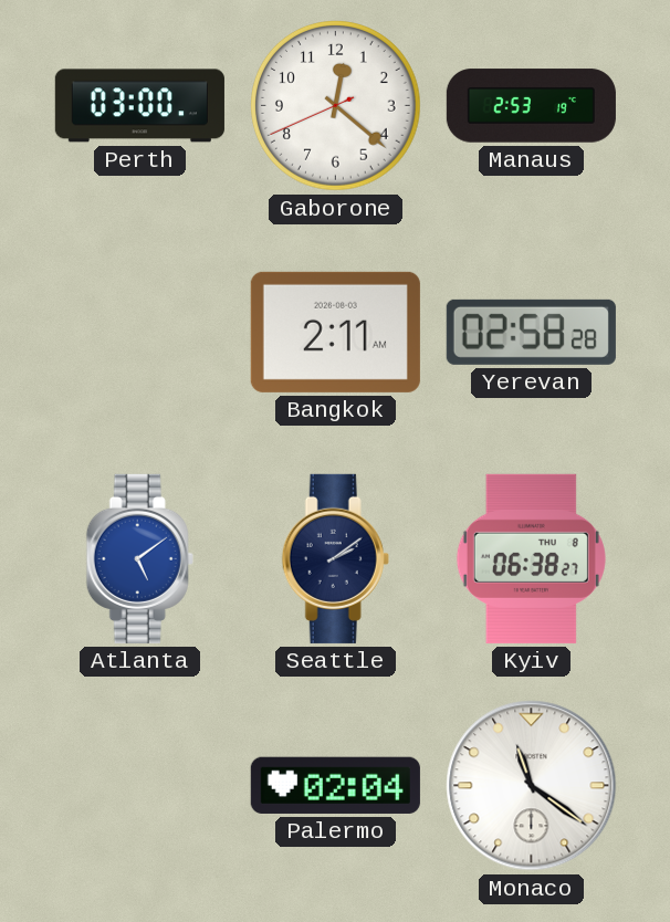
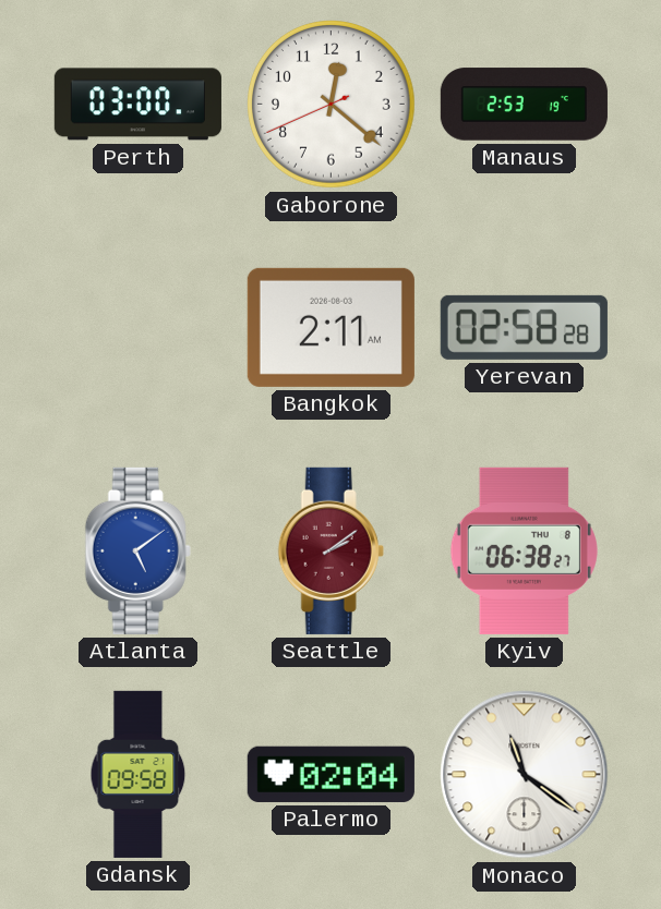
Seattle dial: navy -> burgundy (330, 550)
Gdansk: none -> 09:58 (139, 774)
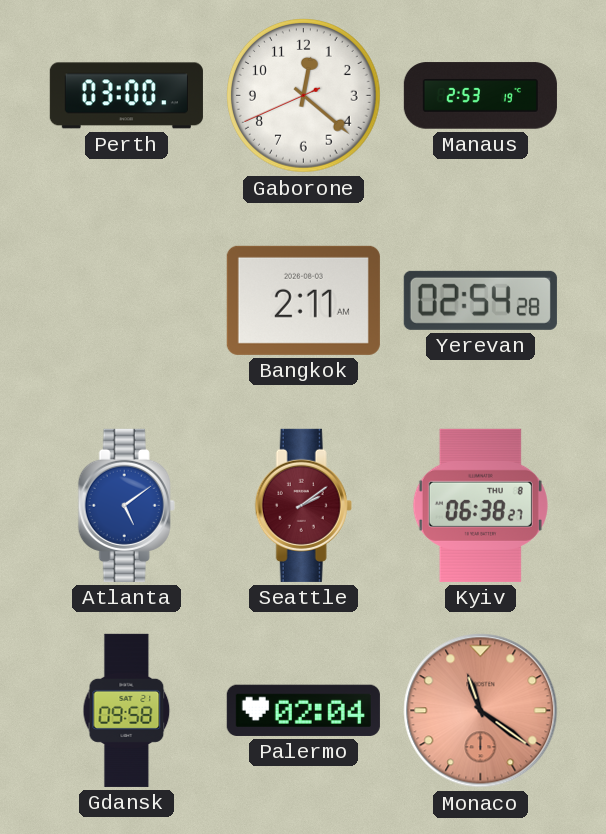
Yerevan: 02:58 -> 02:54 (480, 300)
Monaco dial: white -> salmon (481, 711)
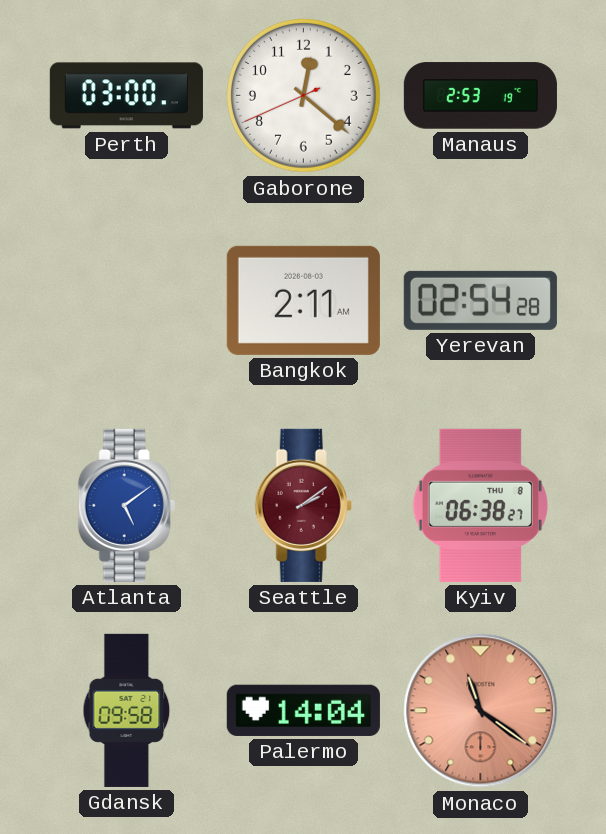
Palermo: 02:04 -> 14:04 (303, 710)
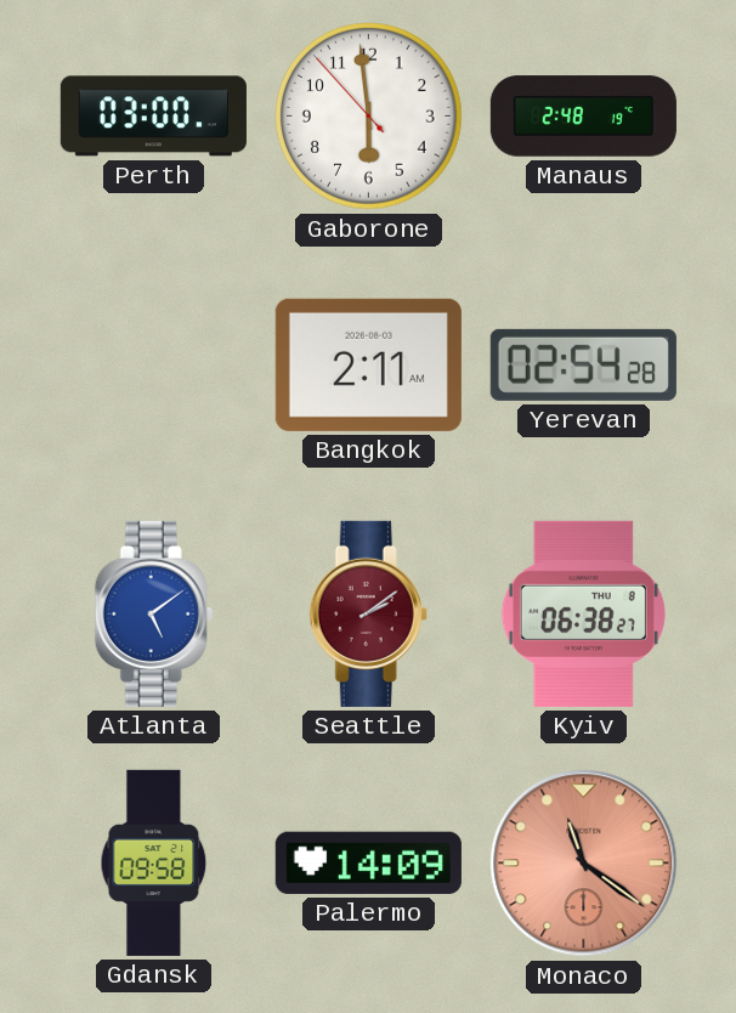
Gaborone: 12:21 -> 5:58 (369, 117)
Manaus: 2:53 -> 2:48 (583, 117)
Palermo: 14:04 -> 14:09 (368, 862)
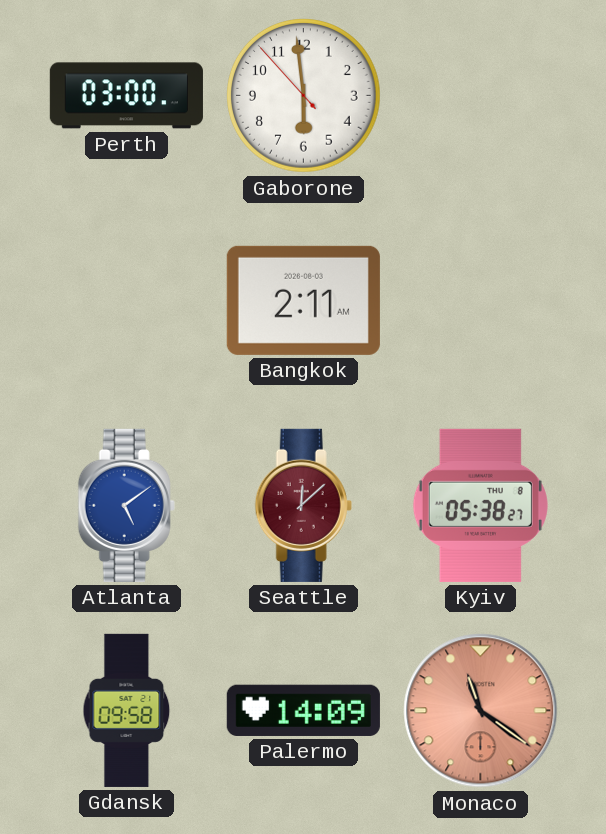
Manaus: 2:48 -> none (583, 117)
Yerevan: 02:54 -> none (583, 364)
Seattle: 2:09 -> 12:08 (303, 505)
Kyiv: 06:38 -> 05:38 (480, 505)
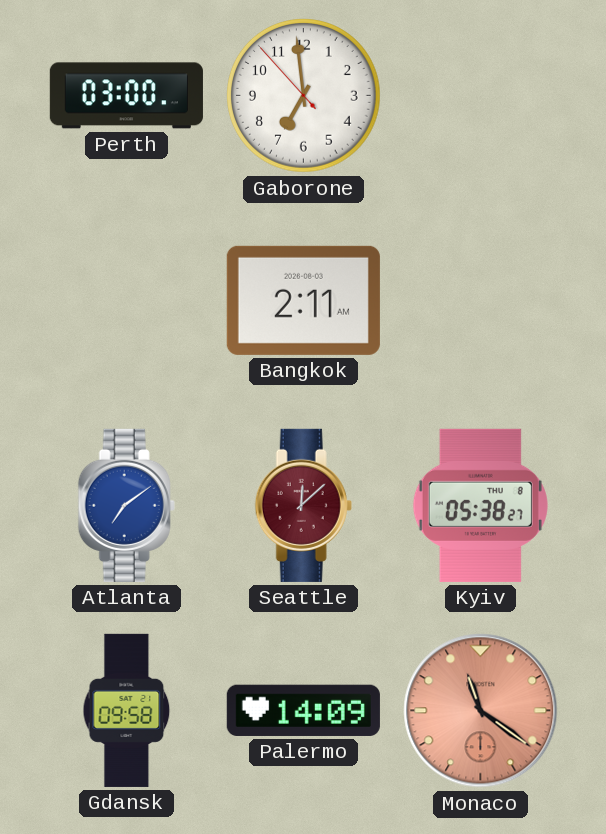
Gaborone: 5:58 -> 6:58 (304, 96)
Atlanta: 5:09 -> 7:09 (126, 505)
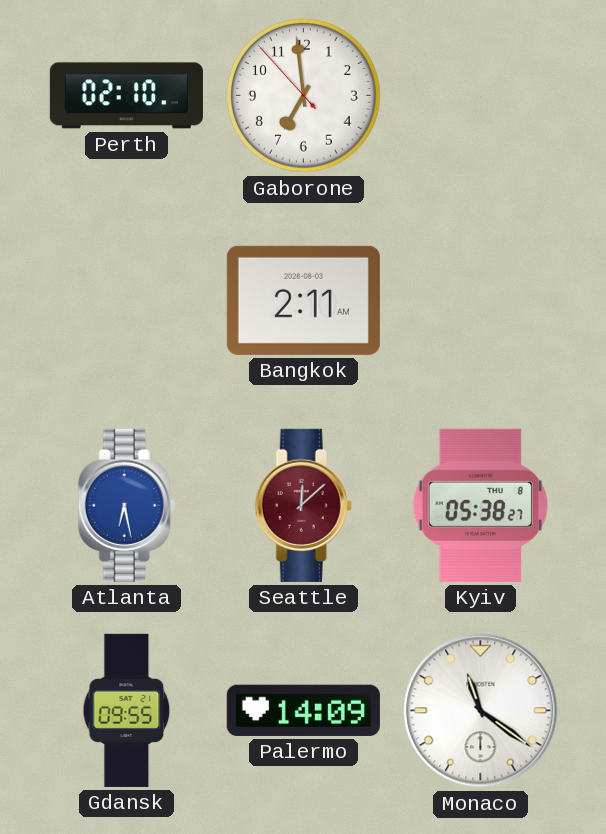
Perth: 03:00 -> 02:10 (126, 96)
Atlanta: 7:09 -> 6:28 (126, 505)
Gdansk: 09:58 -> 09:55 (127, 710)
Monaco dial: salmon -> white (481, 711)
